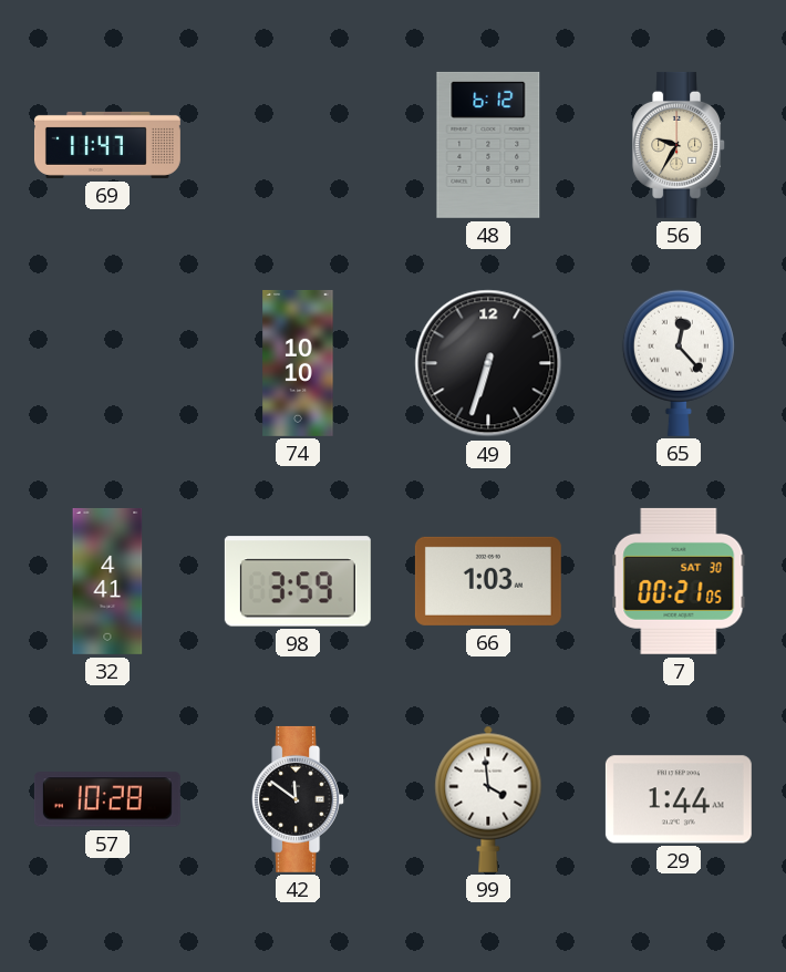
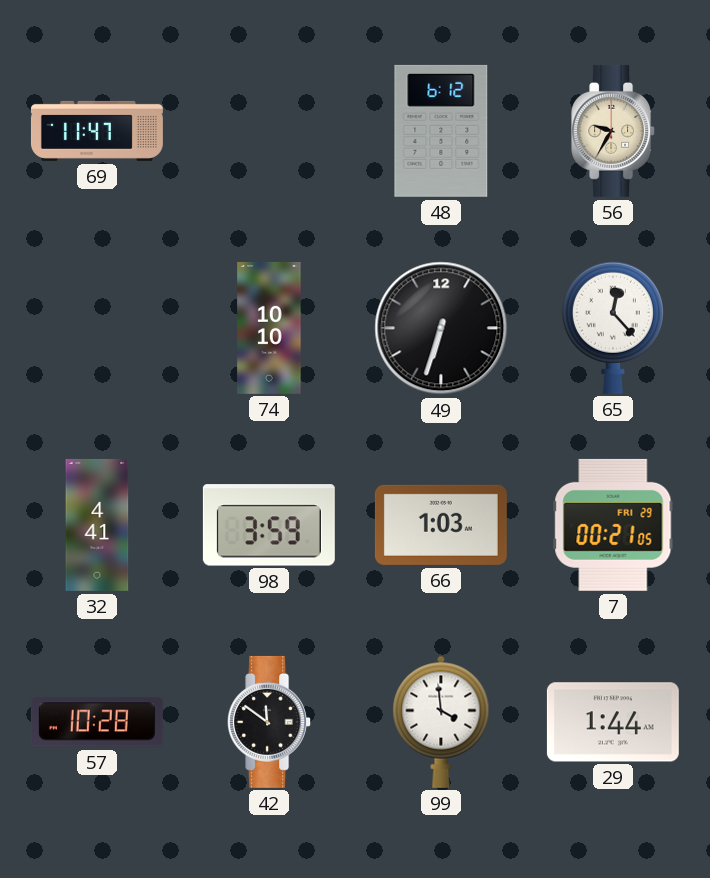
7 date: SAT 30 -> FRI 29 (613, 525)
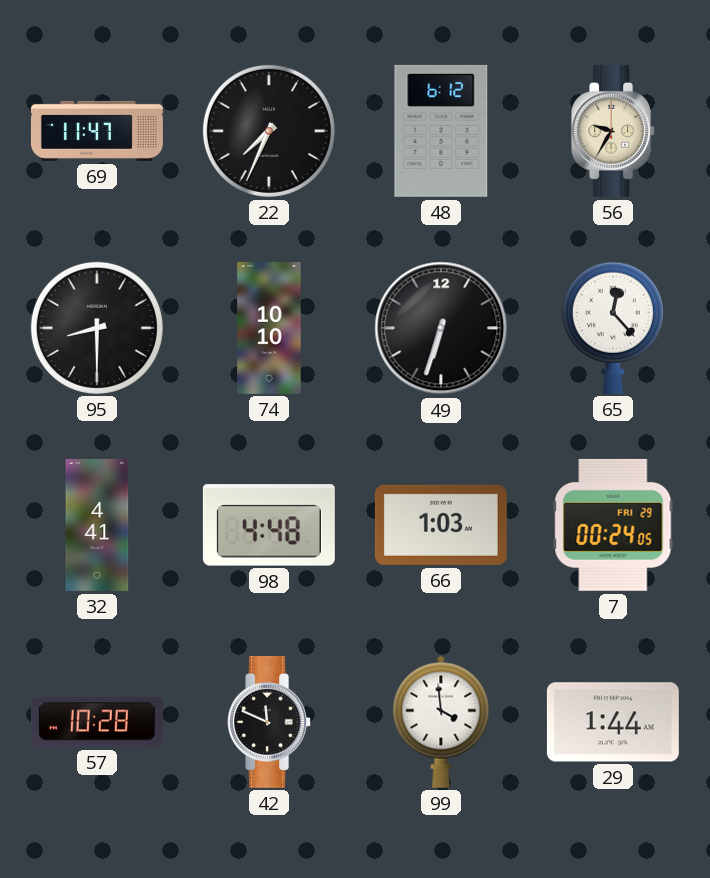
22: none -> 7:34 (269, 131)
95: none -> 8:30 (97, 328)
98: 3:59 -> 4:48 (269, 525)
7: 00:21 -> 00:24 (613, 525)
42: 11:51 -> 11:49 (270, 722)
